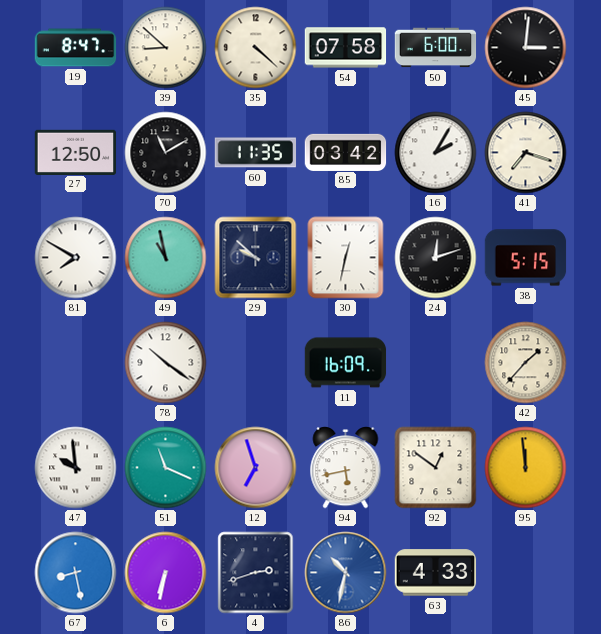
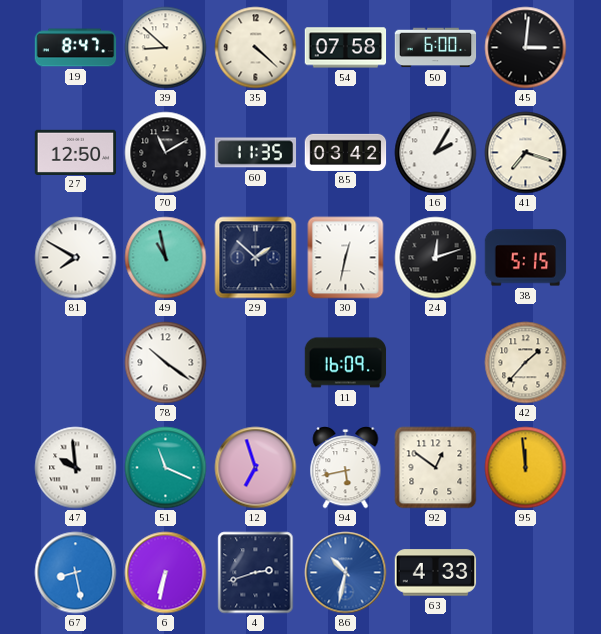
29: 9:52 -> 1:52 (256, 258)
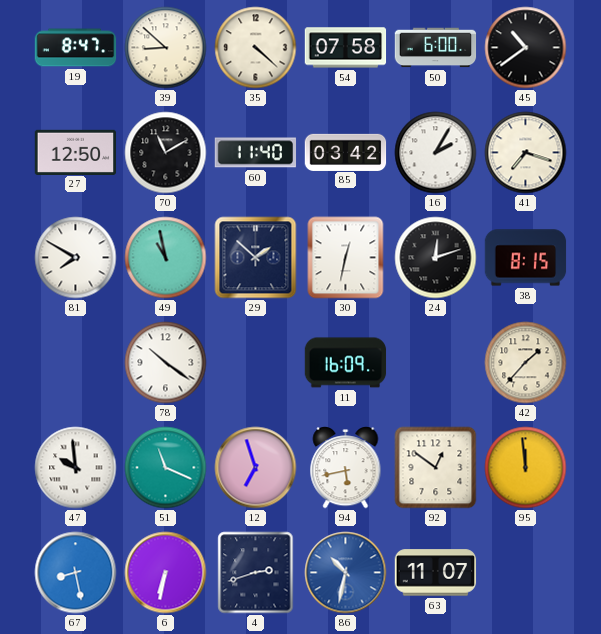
45: 3:01 -> 10:39 (526, 48)
60: 11:35 -> 11:40 (256, 153)
38: 5:15 -> 8:15 (526, 258)
63: 4:33 -> 11:07 (436, 573)
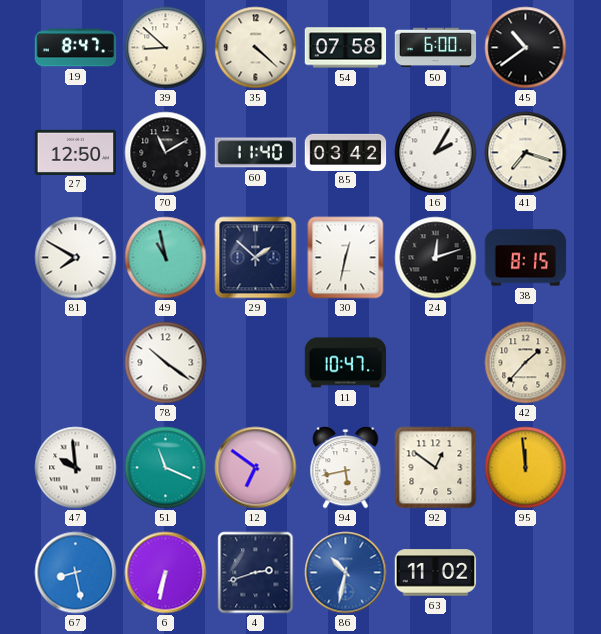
11: 16:09 -> 10:47 (346, 363)
12: 6:57 -> 6:51 (256, 468)
63: 11:07 -> 11:02 (436, 573)
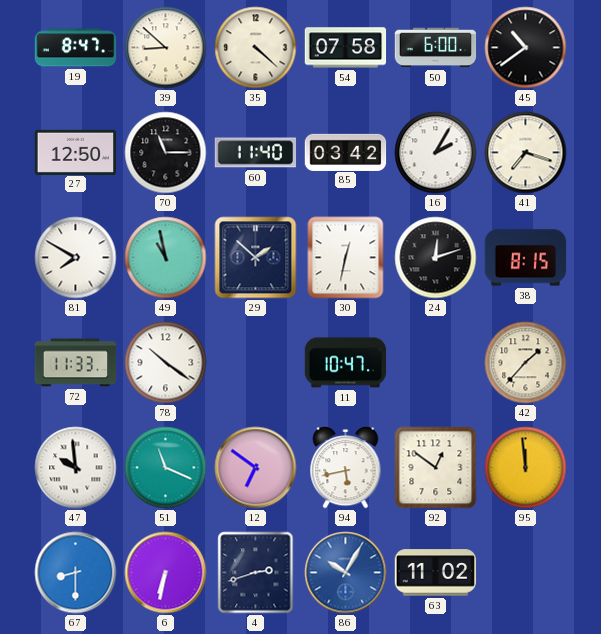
70: 11:10 -> 11:15 (166, 153)
72: none -> 11:33 (76, 363)
67: 8:28 -> 8:30 (76, 573)
86: 10:32 -> 10:05 (346, 573)
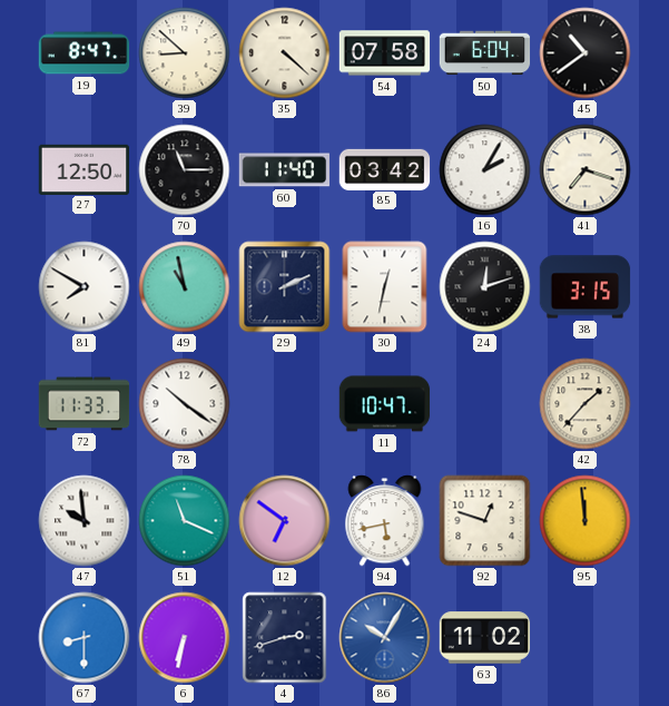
50: 6:00 -> 6:04 (485, 53)
29: 1:52 -> 2:11 (285, 287)
38: 8:15 -> 3:15 (586, 287)
92: 12:51 -> 12:48 (485, 521)
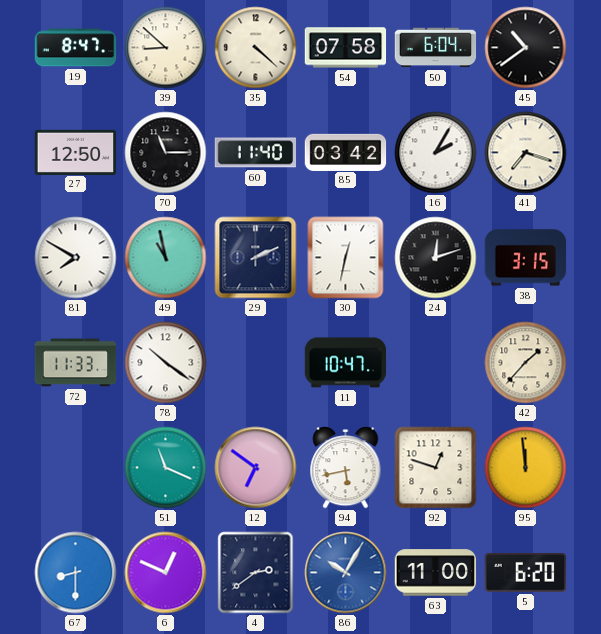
47: 9:59 -> none (85, 521)
6: 6:32 -> 12:49 (166, 573)
4: 2:42 -> 2:39 (256, 573)
63: 11:02 -> 11:00 (436, 573)
5: none -> 6:20 (526, 573)
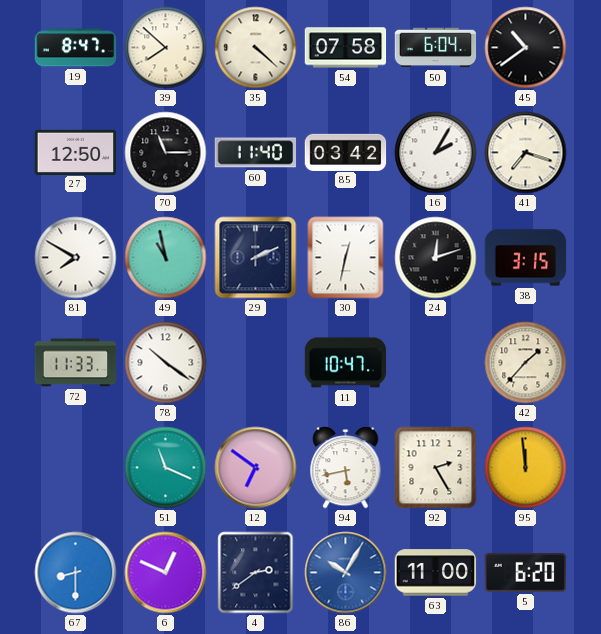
39: 8:52 -> 7:52 (166, 48)
92: 12:48 -> 2:25 (436, 468)
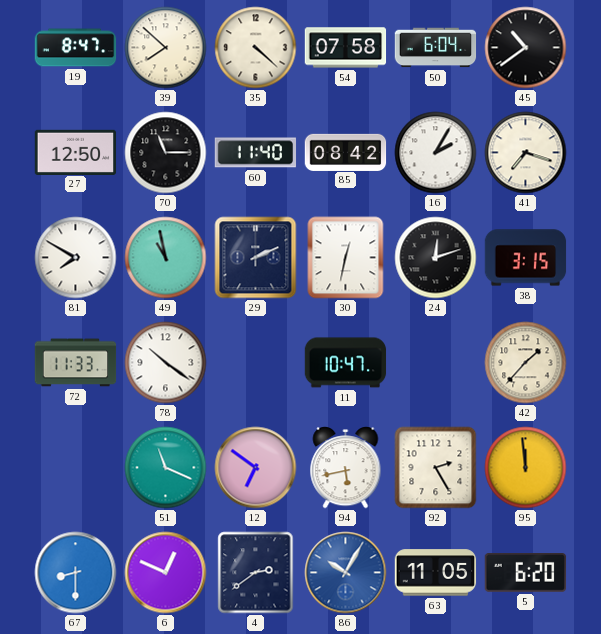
85: 03:42 -> 08:42 (346, 152)
63: 11:00 -> 11:05 (436, 573)
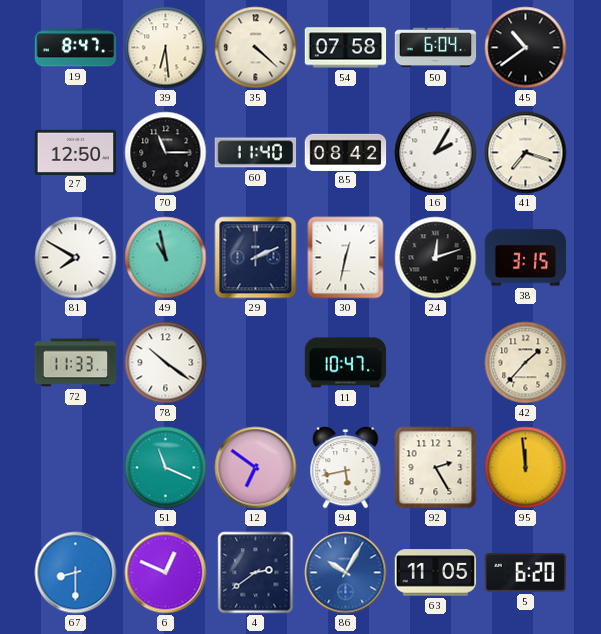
39: 7:52 -> 6:29 (166, 48)
